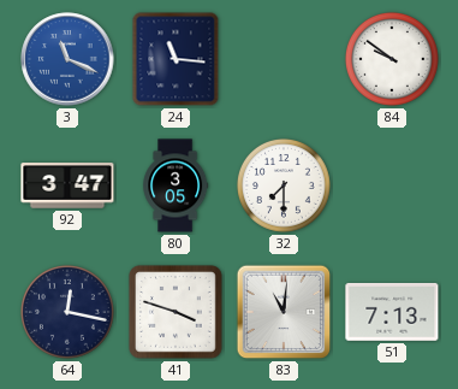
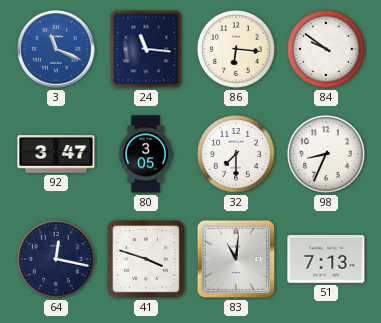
86: none -> 6:16 (236, 49)
98: none -> 8:34 (326, 154)
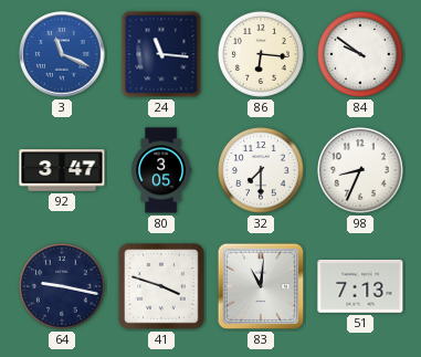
64: 12:17 -> 9:17 (62, 286)
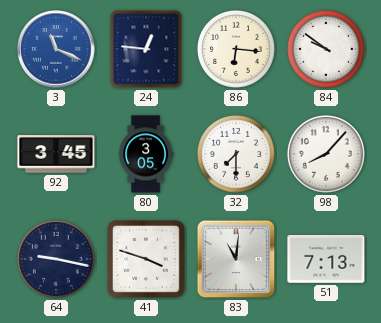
24: 11:16 -> 12:46 (146, 49)
92: 3:47 -> 3:45 (56, 154)
98: 8:34 -> 8:07 (326, 154)
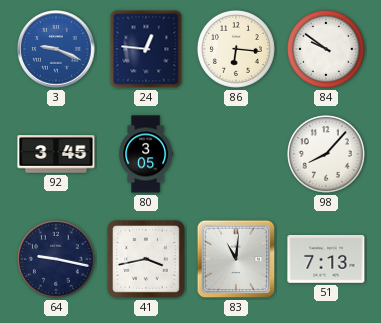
3: 11:19 -> 9:19 (56, 49)
32: 7:30 -> none (236, 154)
41: 3:48 -> 3:43 (147, 260)
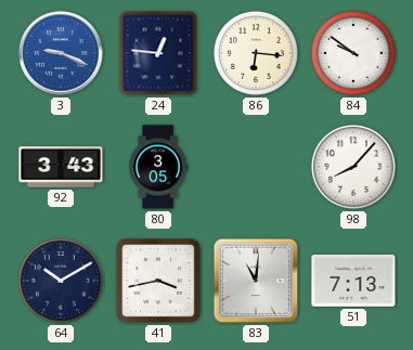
92: 3:45 -> 3:43 (61, 167)
64: 9:17 -> 10:10 (61, 281)
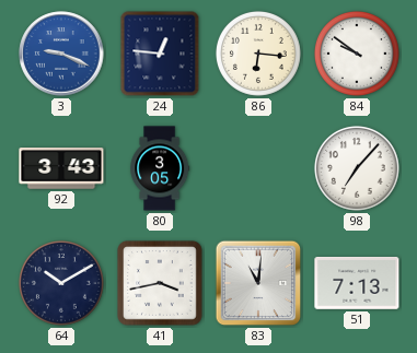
98: 8:07 -> 7:07 (357, 168)
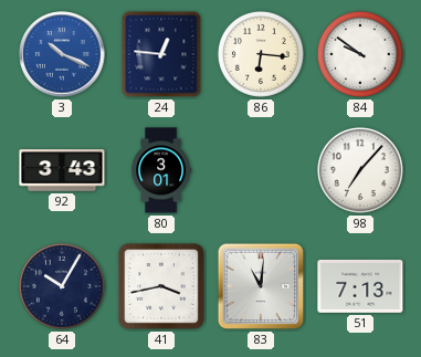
3: 9:19 -> 10:19 (62, 54)
80: 3:05 -> 3:01 (161, 170)
64: 10:10 -> 10:05 (62, 286)
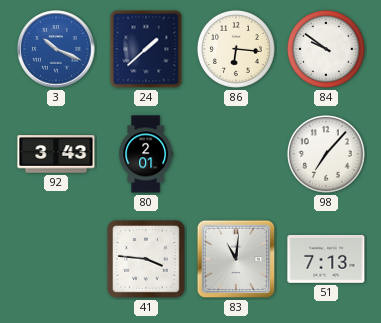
24: 12:46 -> 1:38 (146, 49)
80: 3:01 -> 2:01 (146, 154)
64: 10:05 -> none (62, 286)
41: 3:43 -> 3:46 (147, 260)
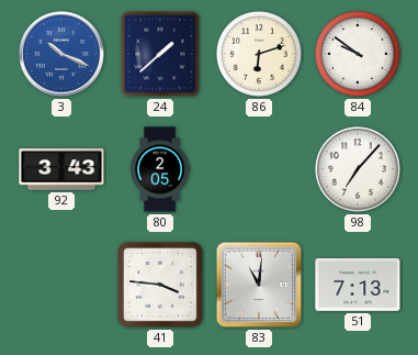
86: 6:16 -> 6:12 (259, 54)
80: 2:01 -> 2:05 (160, 169)
